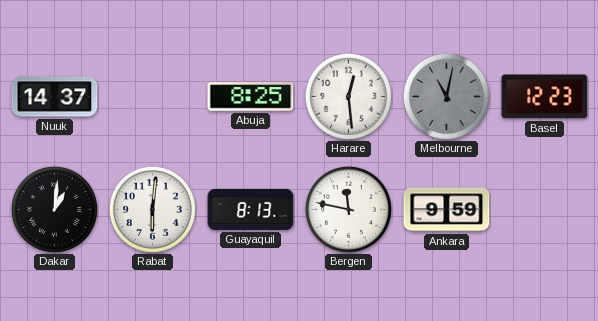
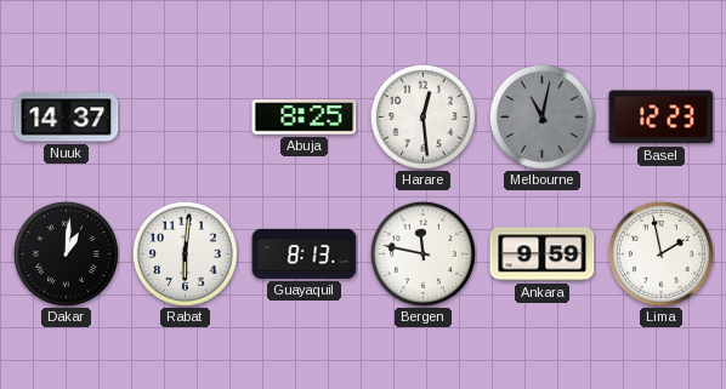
Lima: none -> 1:58 (660, 253)
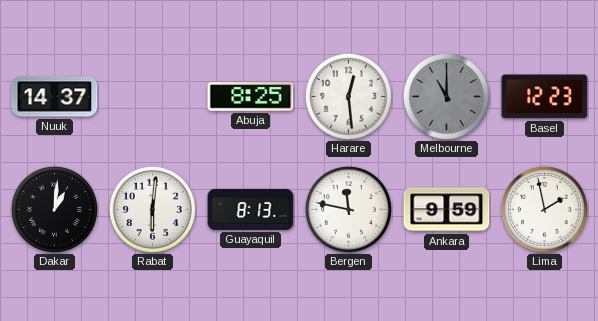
Melbourne: 11:02 -> 11:00 (446, 96)
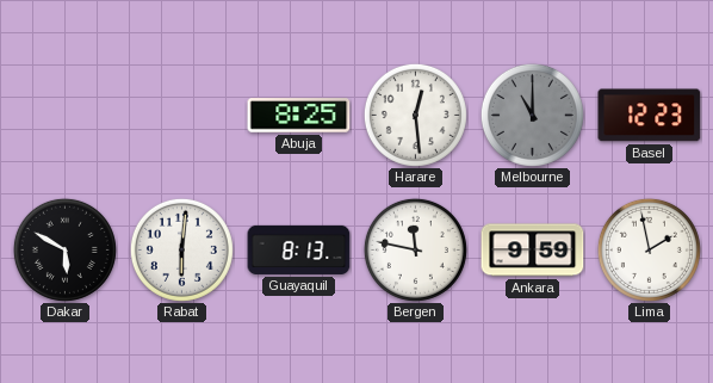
Nuuk: 14:37 -> none (55, 97)
Dakar: 1:01 -> 5:50 (64, 249)
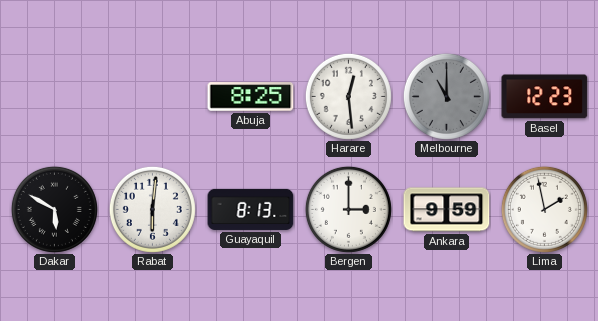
Bergen: 11:47 -> 3:00 (348, 209)
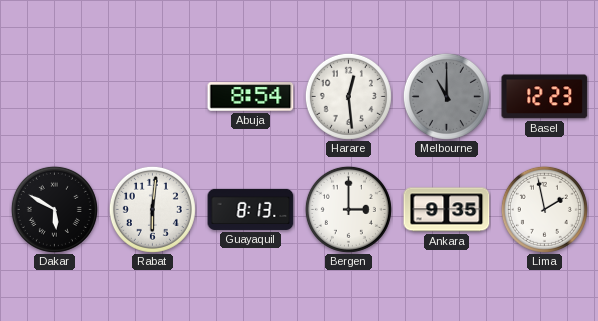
Abuja: 8:25 -> 8:54 (251, 97)
Ankara: 9:59 -> 9:35 (447, 210)
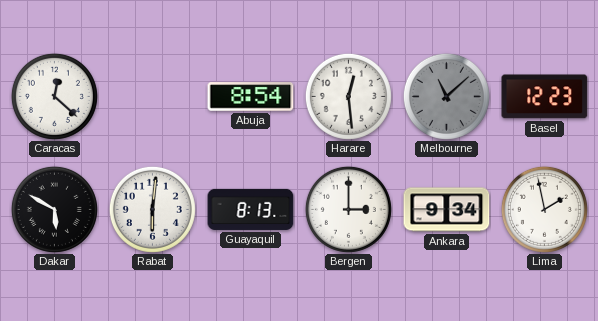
Caracas: none -> 12:22 (54, 96)
Melbourne: 11:00 -> 11:08 (446, 96)
Ankara: 9:35 -> 9:34 (447, 210)
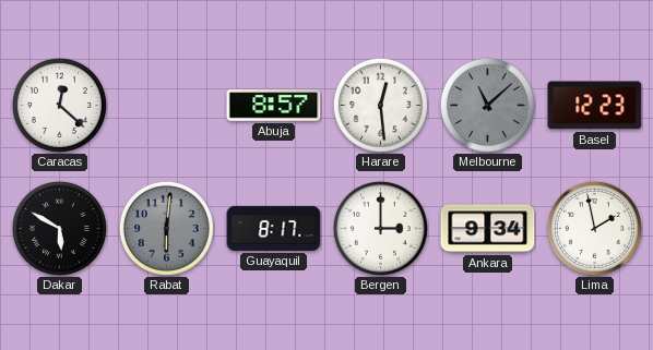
Abuja: 8:54 -> 8:57 (274, 106)
Rabat dial: white -> grey (166, 228)
Guayaquil: 8:13 -> 8:17 (274, 228)
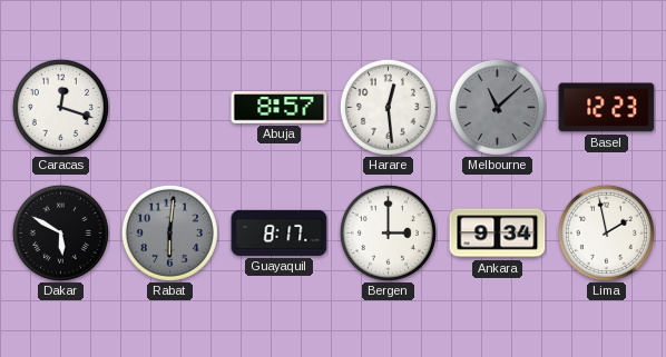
Caracas: 12:22 -> 12:18 (60, 107)
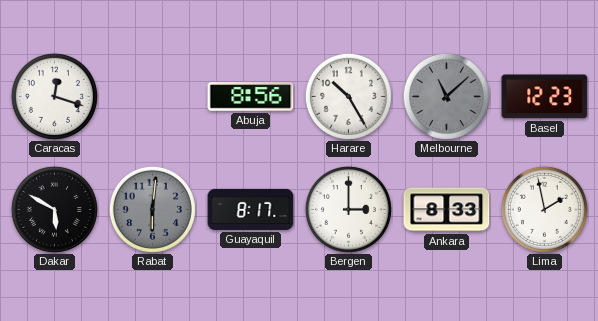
Abuja: 8:57 -> 8:56 (251, 97)
Harare: 12:29 -> 10:25 (348, 96)
Ankara: 9:34 -> 8:33 (447, 210)
